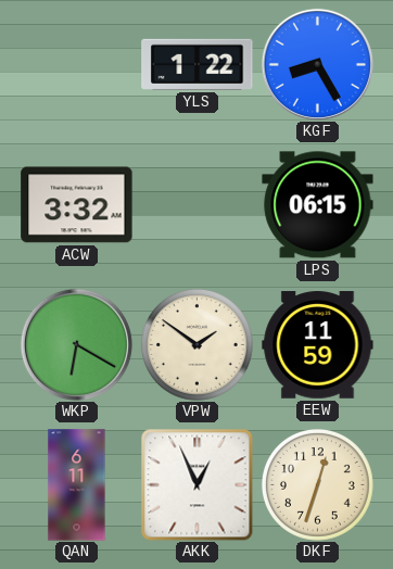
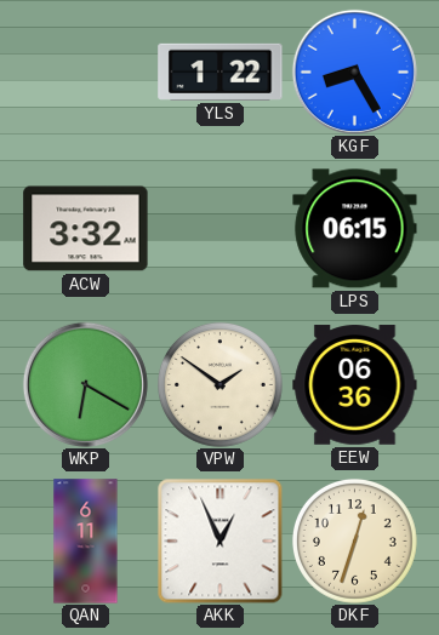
EEW: 11:59 -> 06:36 (355, 385)
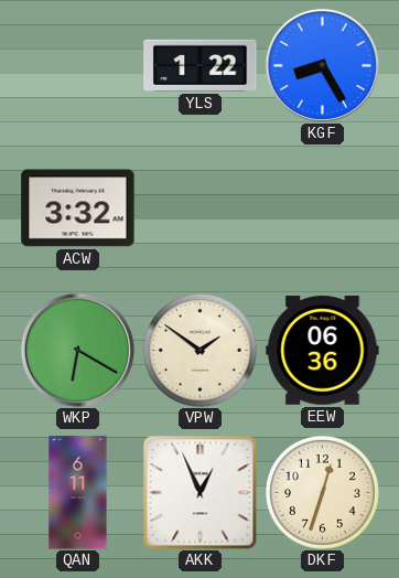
LPS: 06:15 -> none (355, 229)
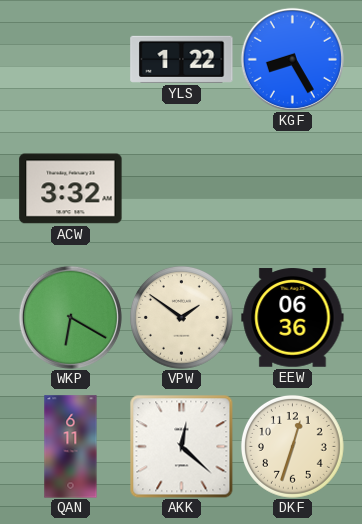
AKK: 12:56 -> 12:22 (181, 446)
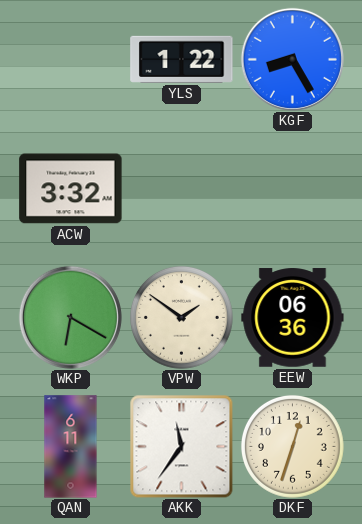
AKK: 12:22 -> 11:36 (181, 446)
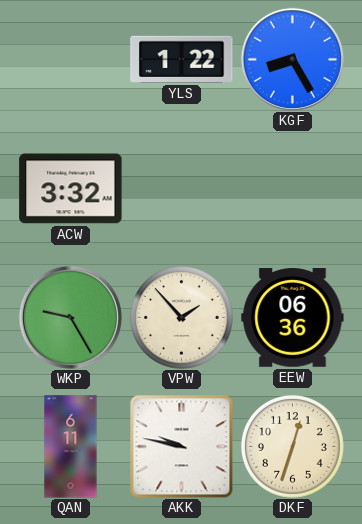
WKP: 6:20 -> 9:25 (70, 317)
VPW: 1:51 -> 1:53 (182, 318)
AKK: 11:36 -> 9:47 (181, 446)
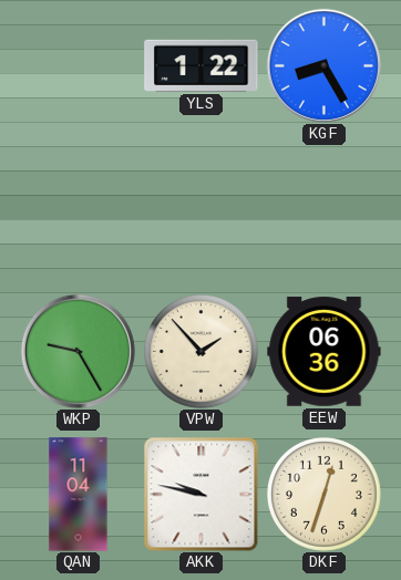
ACW: 3:32 -> none (71, 189)
QAN: 6:11 -> 11:04 (79, 495)
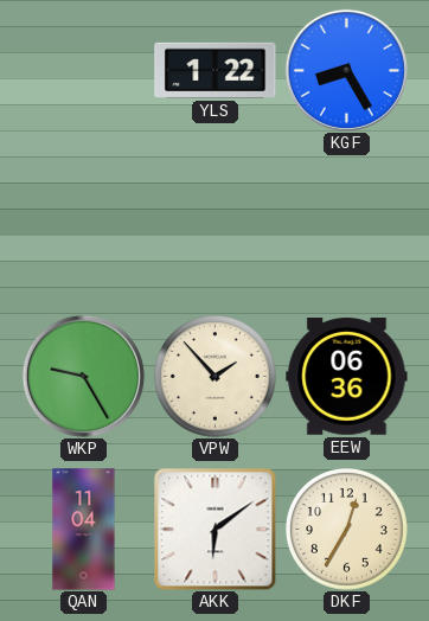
AKK: 9:47 -> 6:09 (214, 529)
DKF: 12:33 -> 12:35 (347, 530)
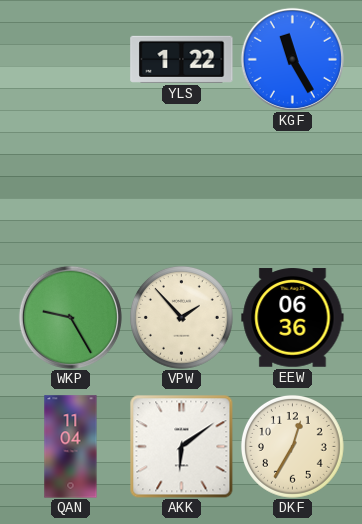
KGF: 8:25 -> 11:25 (292, 59)
